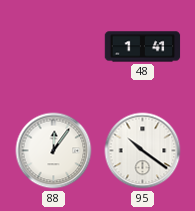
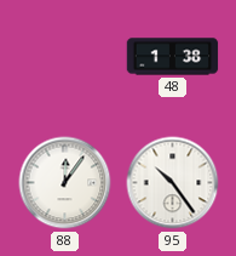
48: 1:41 -> 1:38 (173, 57)
95: 10:21 -> 10:24 (173, 183)
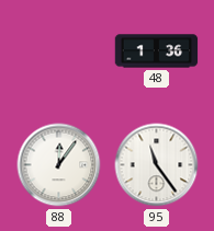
48: 1:38 -> 1:36 (157, 51)
95: 10:24 -> 11:24 (157, 165)
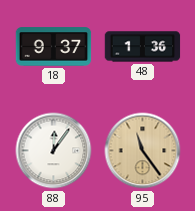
18: none -> 9:37 (54, 47)
95 dial: white -> champagne (143, 151)
